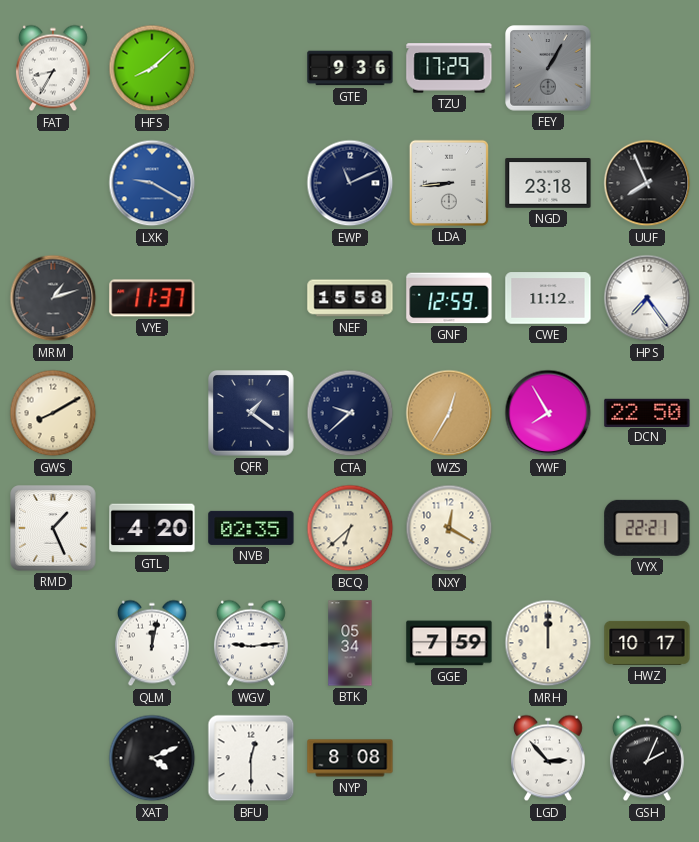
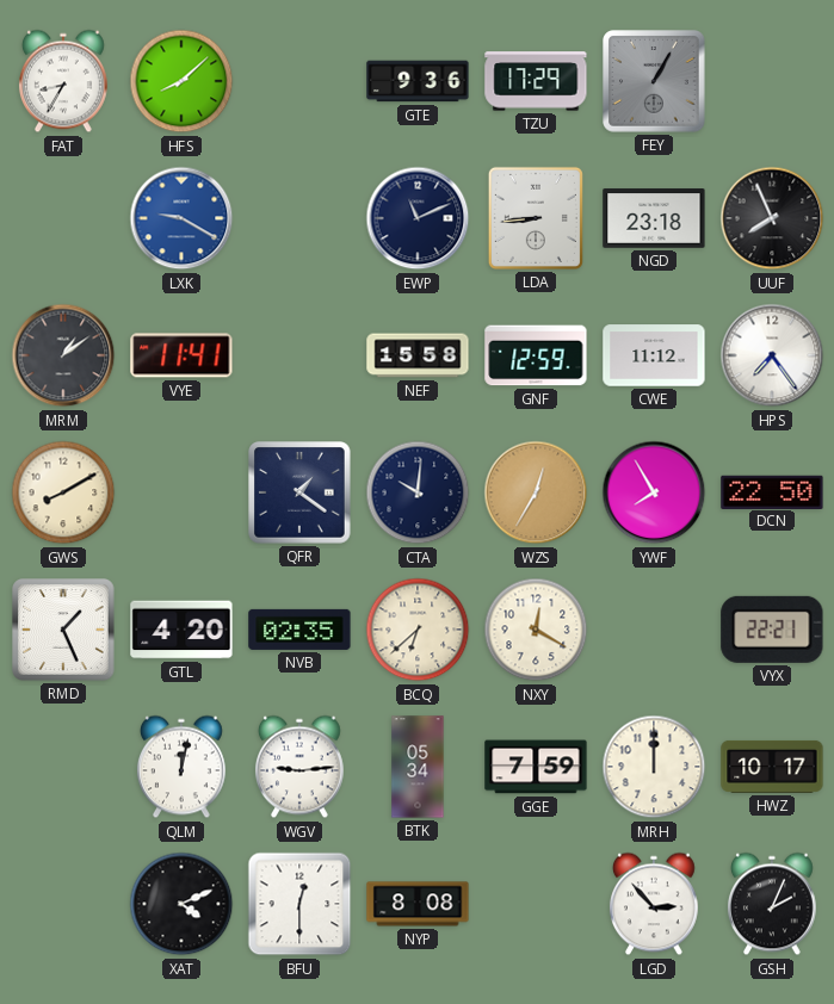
MRM: 1:12 -> 1:09 (63, 355)
VYE: 11:37 -> 11:41 (181, 355)
CTA: 9:38 -> 10:01 (418, 492)
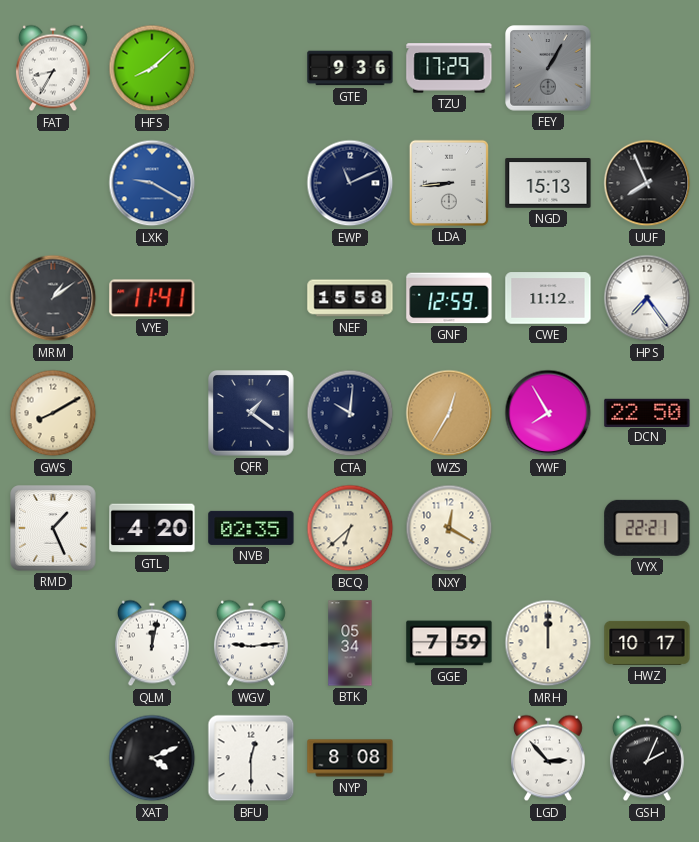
NGD: 23:18 -> 15:13 (548, 183)
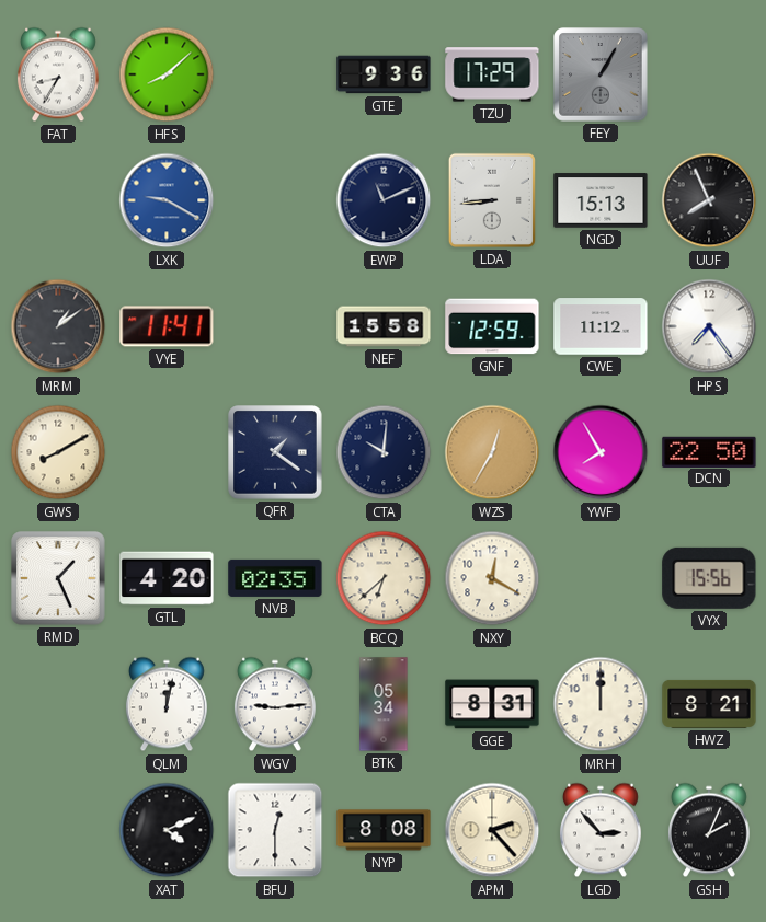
VYX: 22:21 -> 15:56 (709, 578)
GGE: 7:59 -> 8:31 (492, 704)
HWZ: 10:17 -> 8:21 (709, 704)
APM: none -> 2:23 (492, 830)
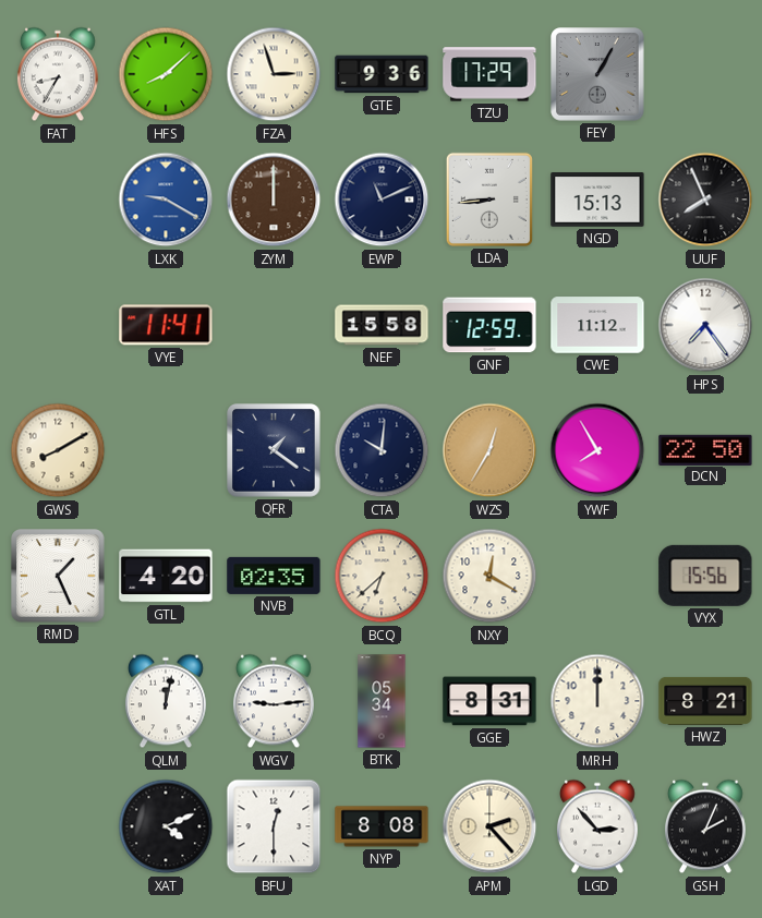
FZA: none -> 2:57 (274, 74)
ZYM: none -> 12:00 (274, 200)
MRM: 1:09 -> none (58, 326)
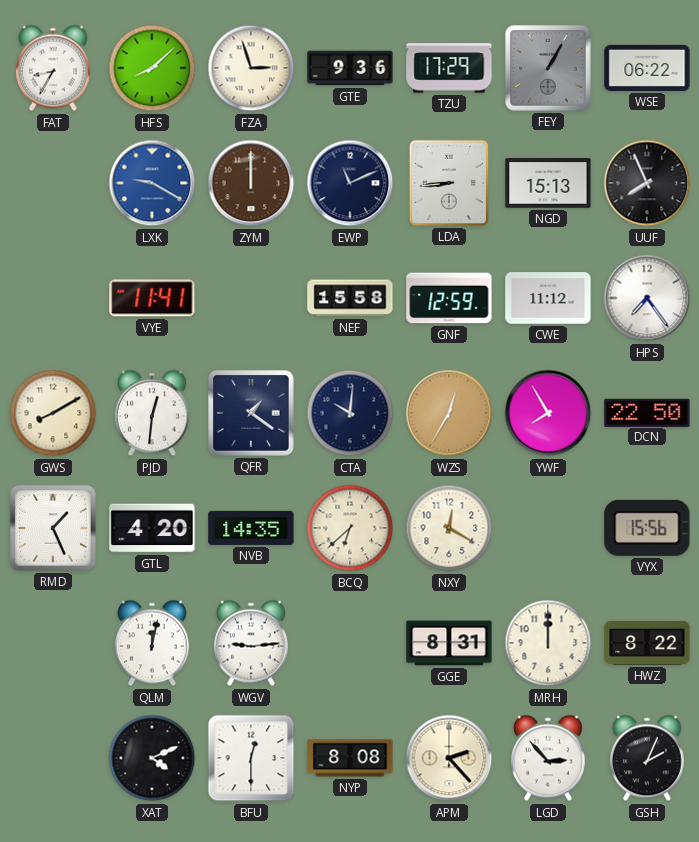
WSE: none -> 06:22 (647, 68)
PJD: none -> 12:31 (152, 413)
NVB: 02:35 -> 14:35 (251, 528)
BTK: 05:34 -> none (382, 701)
HWZ: 8:21 -> 8:22 (647, 643)
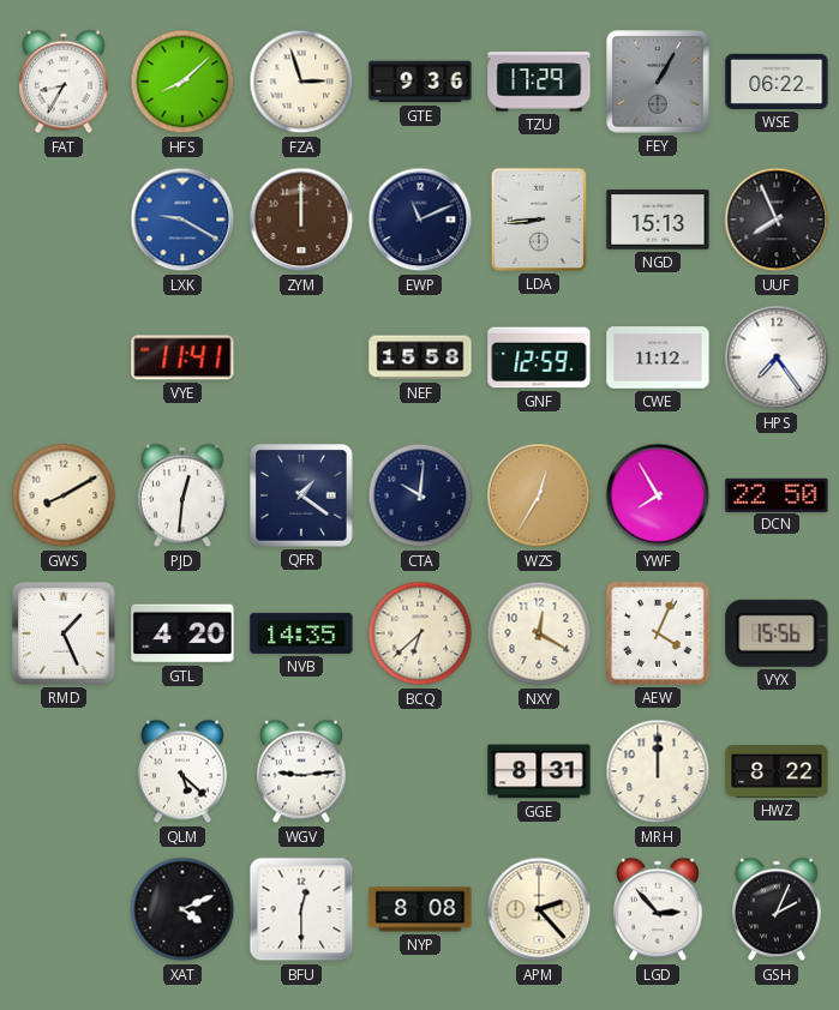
AEW: none -> 4:04 (658, 633)
QLM: 12:02 -> 5:22 (182, 771)
